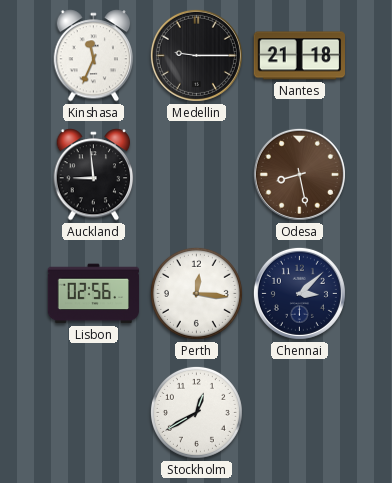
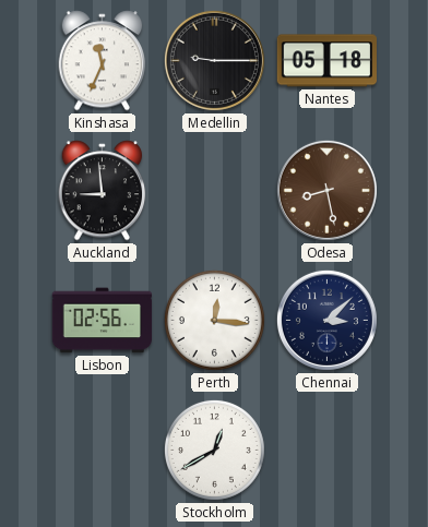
Nantes: 21:18 -> 05:18 (326, 61)
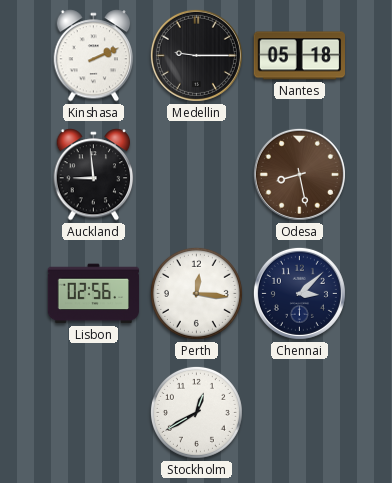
Kinshasa: 11:34 -> 2:11 (94, 56)
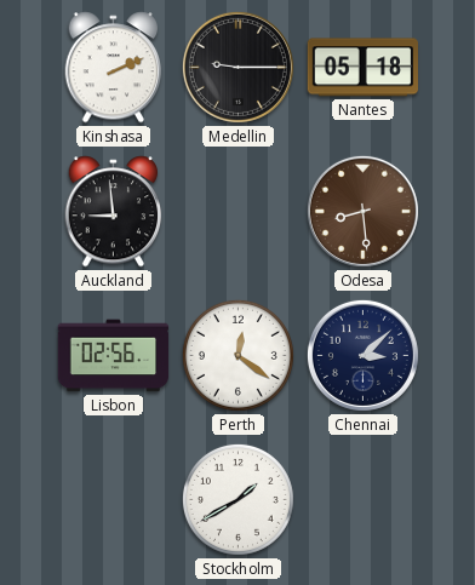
Odesa: 8:28 -> 8:29 (362, 211)
Perth: 12:16 -> 12:21 (237, 355)
Stockholm: 12:40 -> 1:40 (237, 499)
